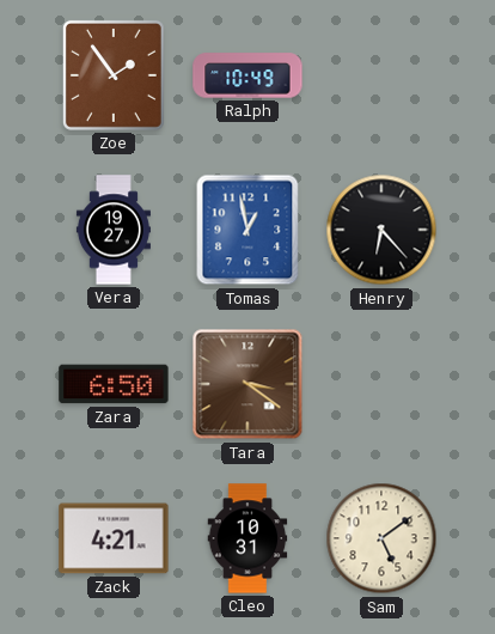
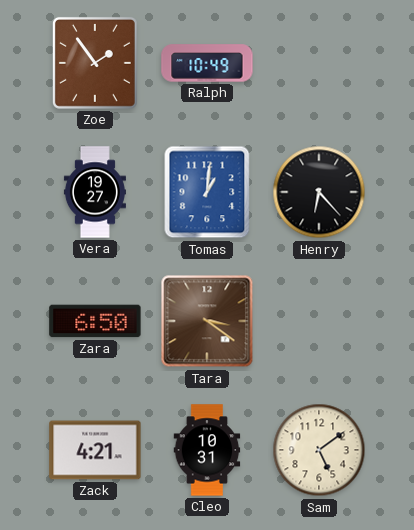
Tomas: 12:58 -> 1:01 (207, 192)
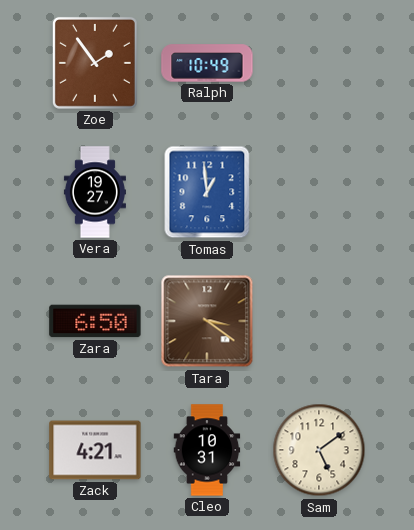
Tomas: 1:01 -> 12:59 (207, 192)
Henry: 6:23 -> none (319, 192)
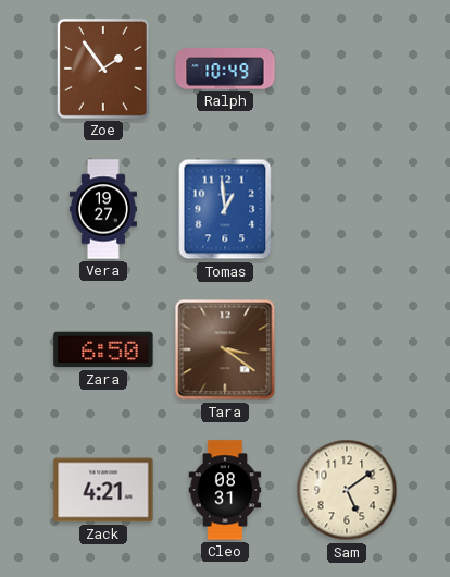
Cleo: 10:31 -> 08:31 (225, 490)
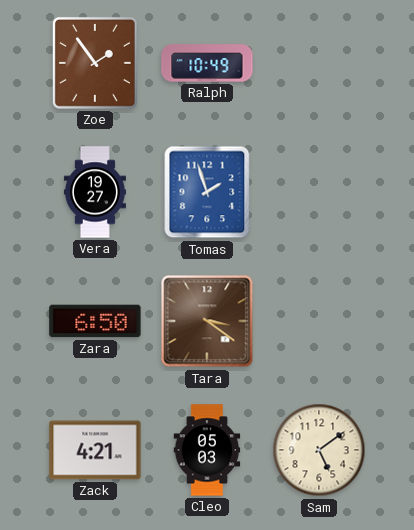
Tomas: 12:59 -> 1:57 (207, 192)
Cleo: 08:31 -> 05:03 (207, 450)
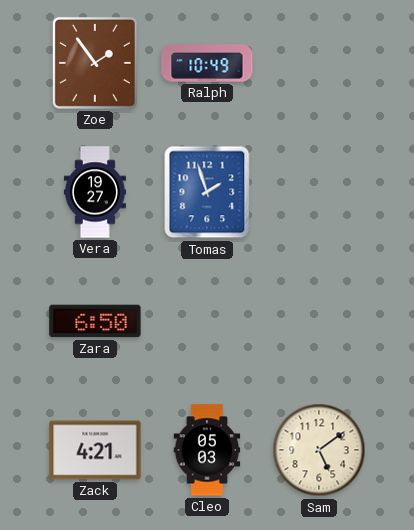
Tara: 3:21 -> none (207, 321)
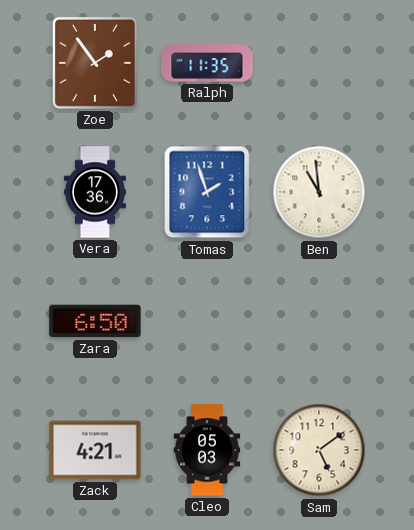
Ralph: 10:49 -> 11:35 (207, 63)
Vera: 19:27 -> 17:36 (95, 192)
Ben: none -> 10:59 (319, 192)
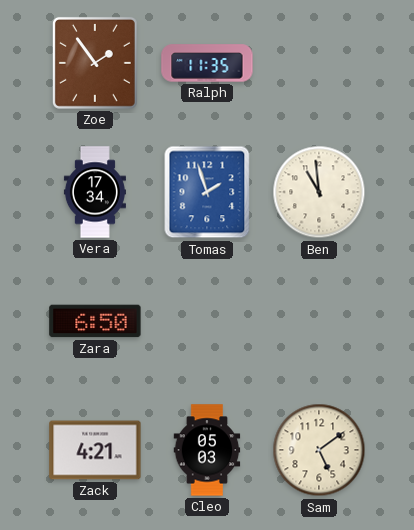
Vera: 17:36 -> 17:34 (95, 192)
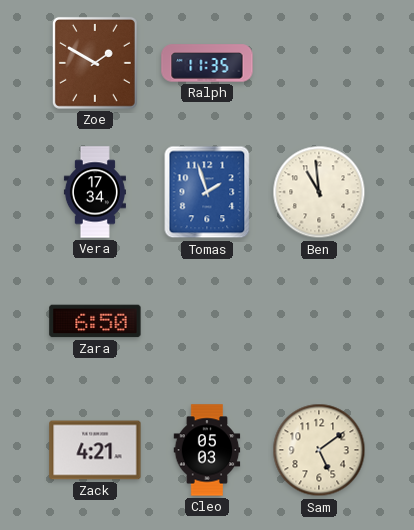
Zoe: 1:54 -> 1:50 (95, 63)
